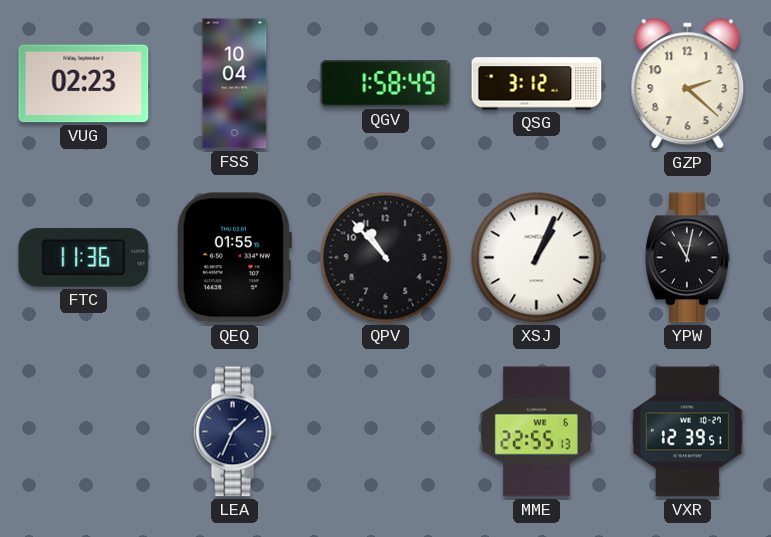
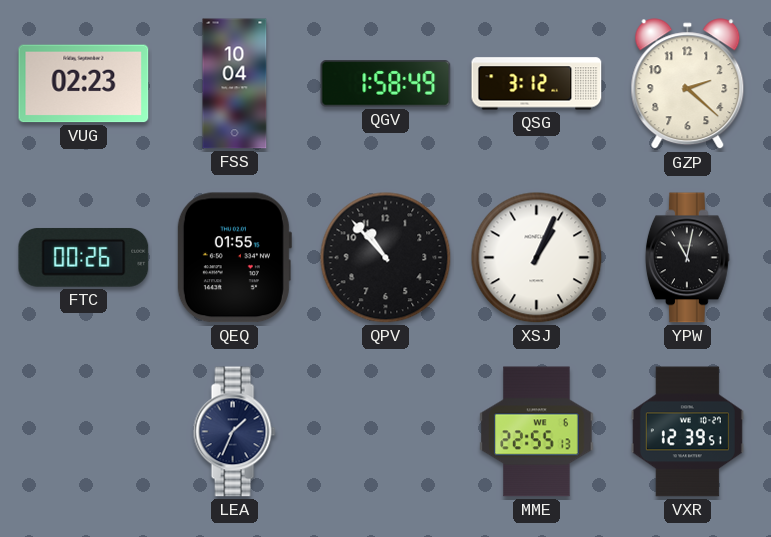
FTC: 11:36 -> 00:26 (84, 257)
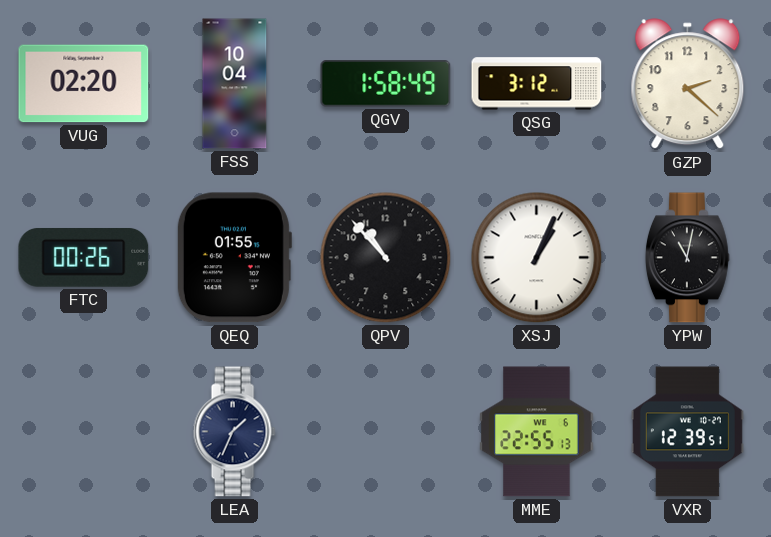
VUG: 02:23 -> 02:20 (84, 84)
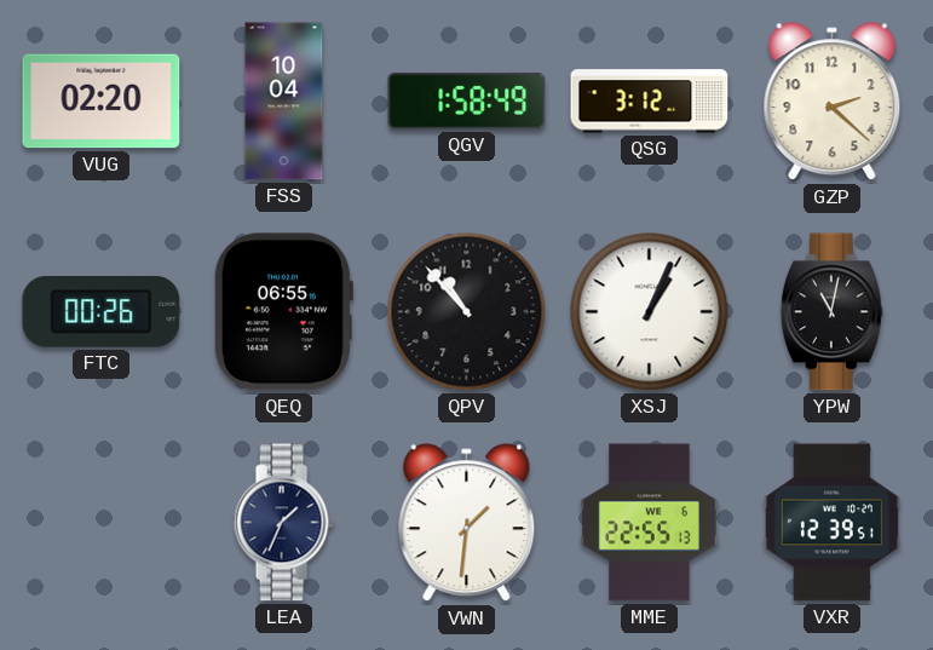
QEQ: 01:55 -> 06:55 (283, 312)
VWN: none -> 1:31 (467, 523)
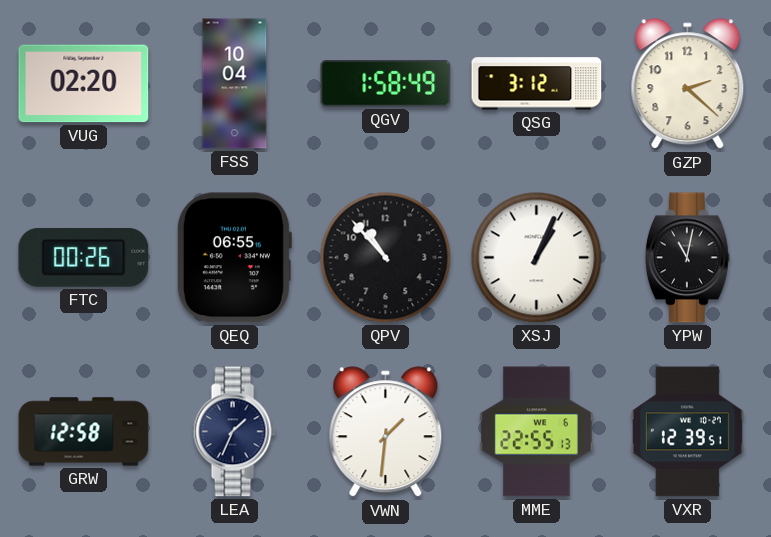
GRW: none -> 12:58 (84, 432)
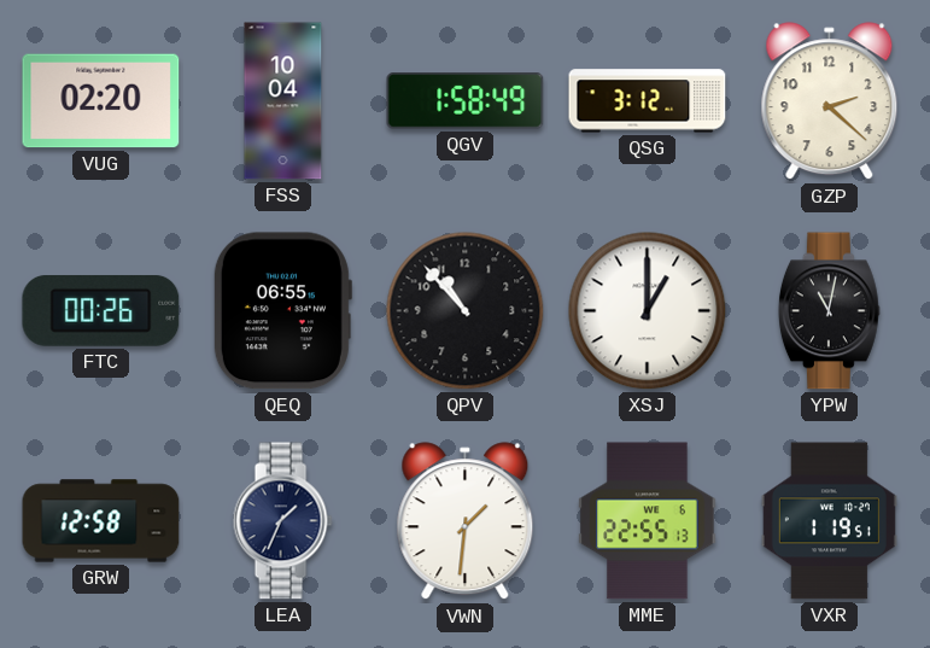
XSJ: 1:04 -> 1:00 (648, 311)
VXR: 12:39 -> 1:19 (829, 521)
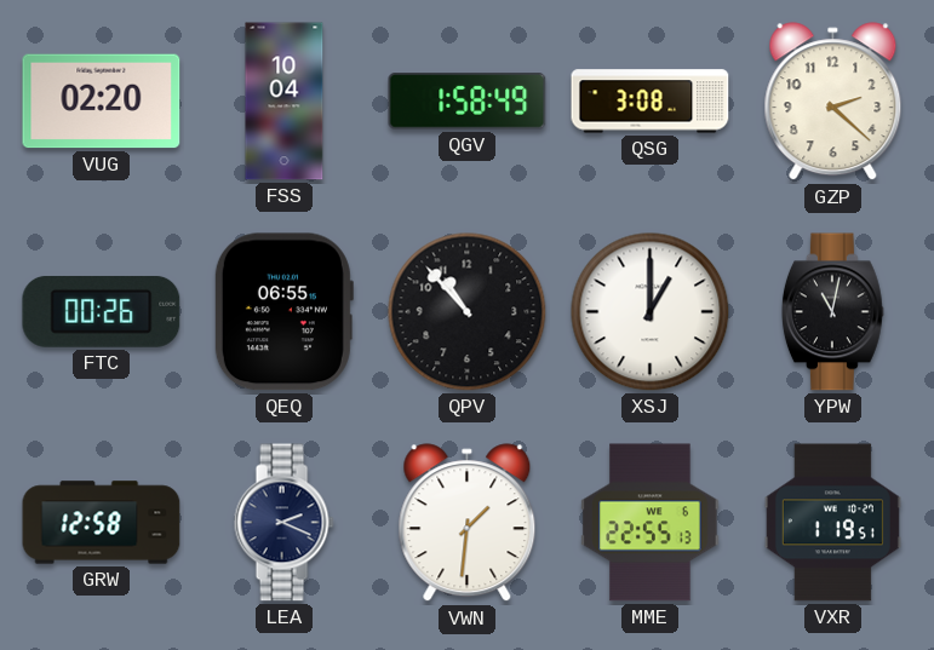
QSG: 3:12 -> 3:08 (651, 102)
LEA: 1:34 -> 2:19 (283, 523)
